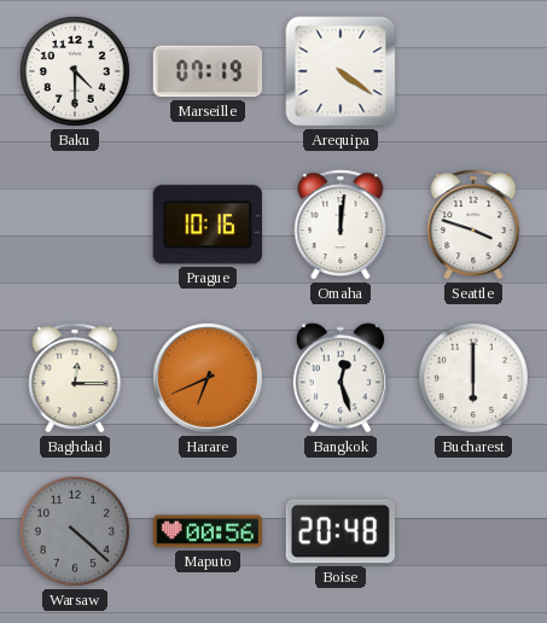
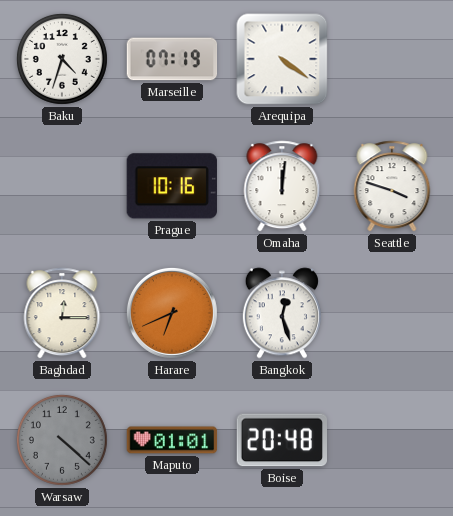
Baku: 4:30 -> 4:33 (62, 59)
Bucharest: 6:00 -> none (473, 378)
Maputo: 00:56 -> 01:01 (172, 440)
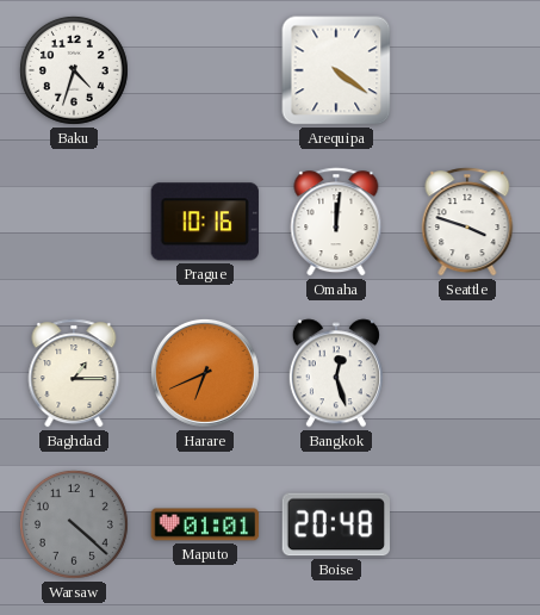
Marseille: 07:19 -> none (172, 59)
Baghdad: 12:15 -> 1:15 (74, 373)
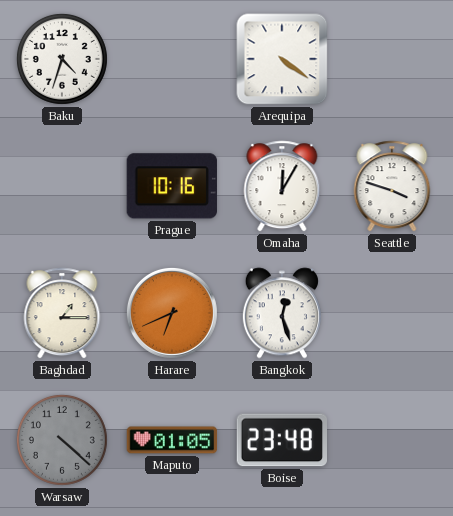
Omaha: 12:01 -> 12:05 (282, 186)
Maputo: 01:01 -> 01:05 (172, 440)
Boise: 20:48 -> 23:48 (281, 440)
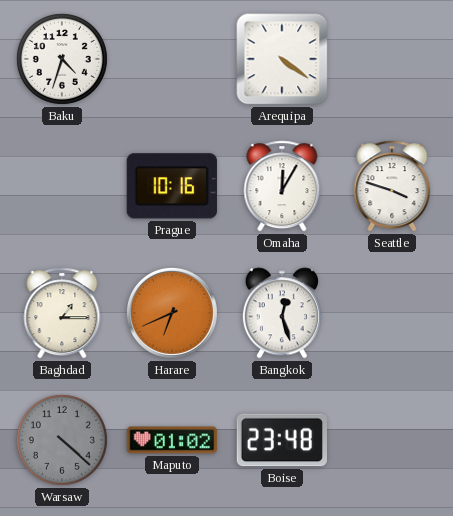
Maputo: 01:05 -> 01:02 (172, 440)
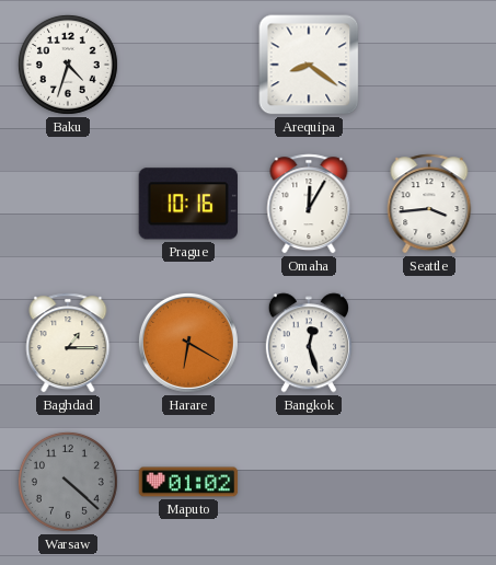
Arequipa: 4:21 -> 8:21 (309, 65)
Seattle: 3:48 -> 3:44 (429, 204)
Harare: 6:41 -> 6:20 (188, 343)
Boise: 23:48 -> none (281, 440)
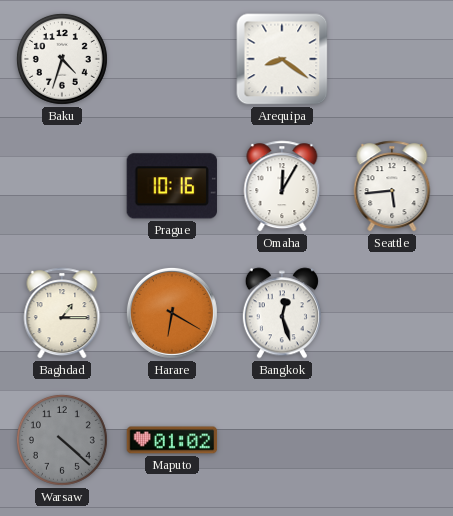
Seattle: 3:44 -> 5:44 (392, 186)
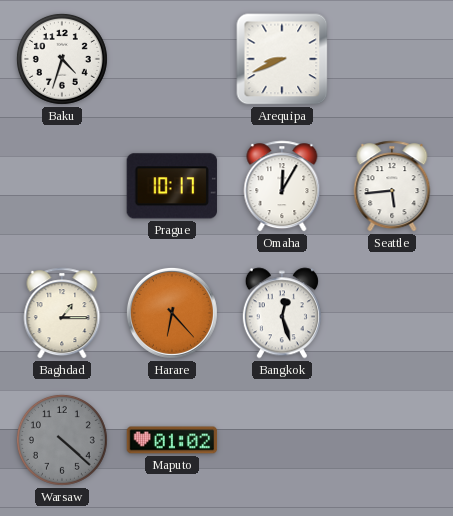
Arequipa: 8:21 -> 8:41 (282, 59)
Prague: 10:16 -> 10:17 (172, 186)
Harare: 6:20 -> 6:23 (172, 313)
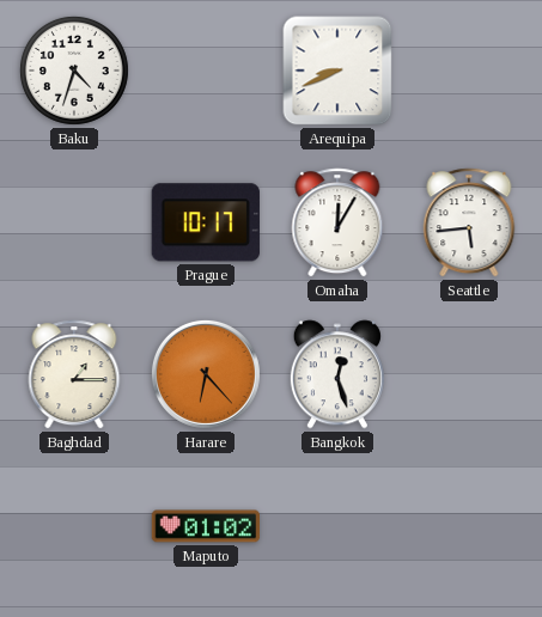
Warsaw: 4:22 -> none (62, 440)
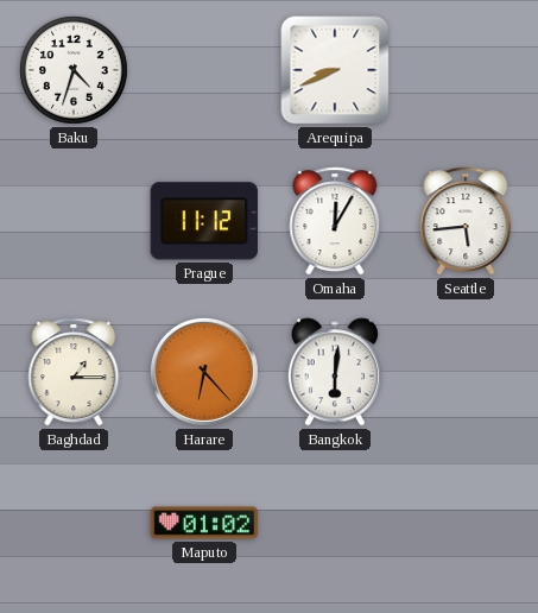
Prague: 10:17 -> 11:12 (204, 221)
Bangkok: 12:27 -> 6:01 (335, 372)
